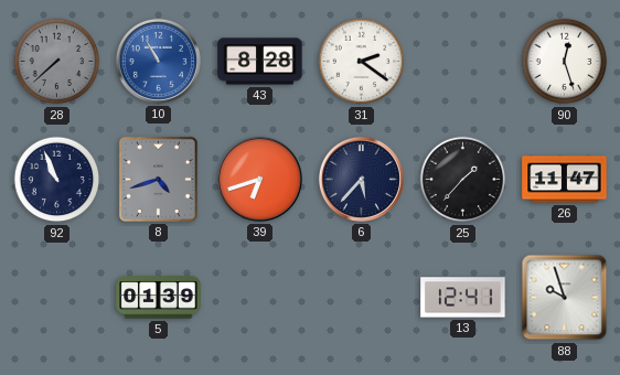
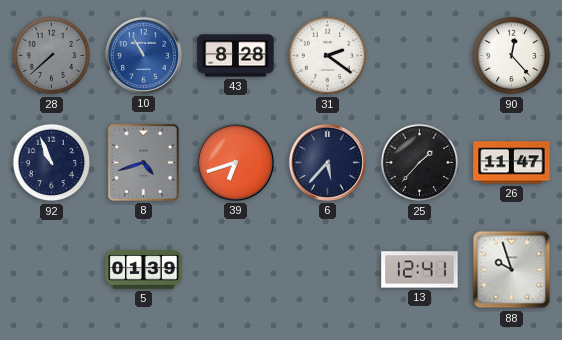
90: 12:27 -> 12:23 (512, 56)
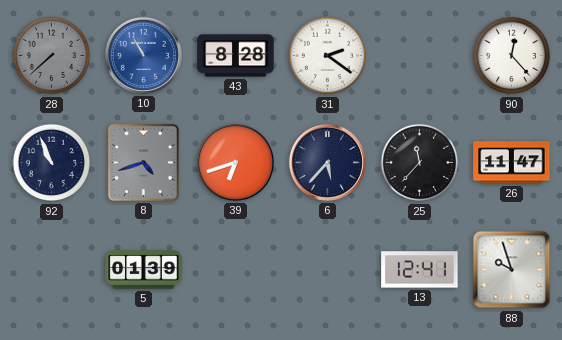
25: 1:37 -> 11:37 (420, 163)
